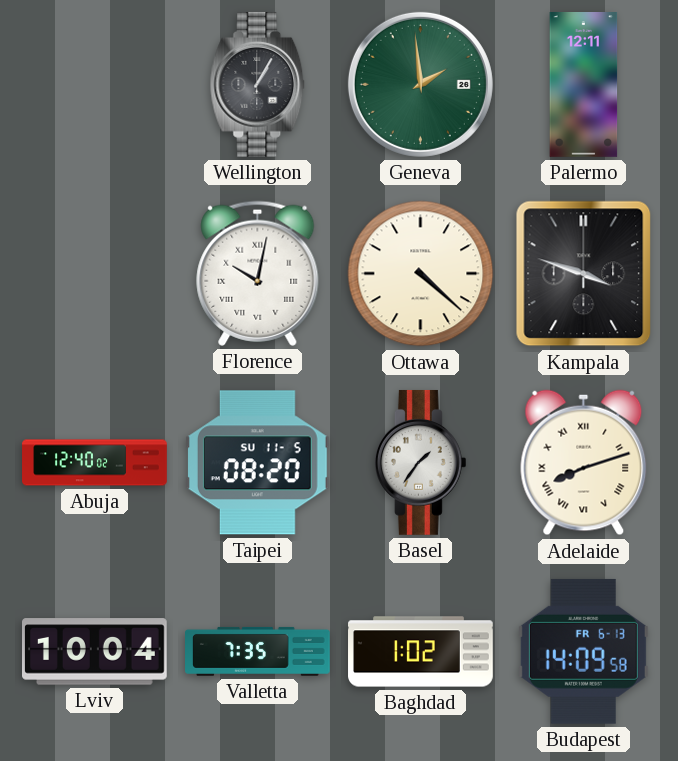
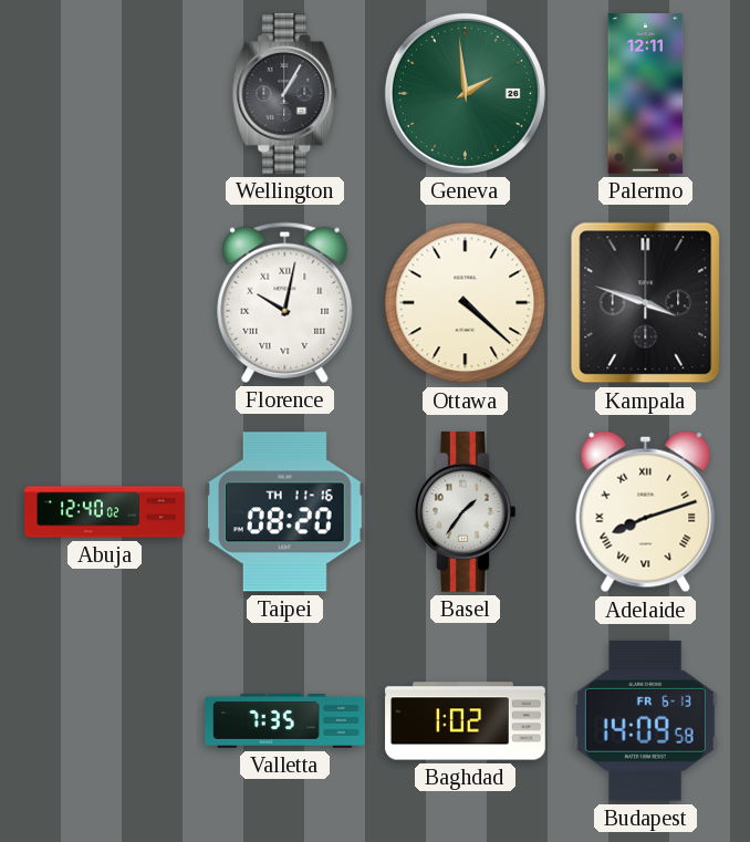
Taipei date: SU 11-5 -> TH 11-16 (284, 512)
Lviv: 10:04 -> none (95, 652)
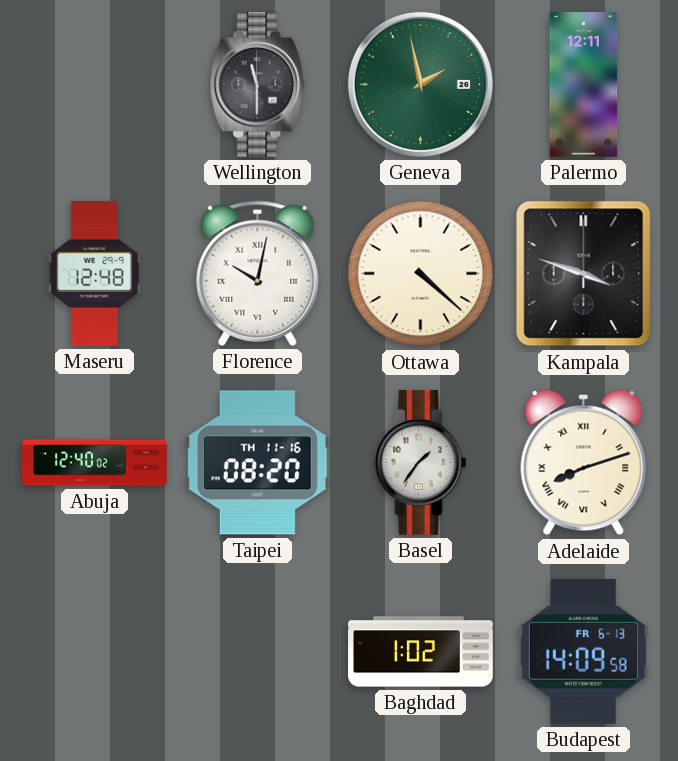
Wellington: 1:05 -> 11:30 (258, 84)
Geneva: 1:59 -> 1:58 (420, 84)
Maseru: none -> 12:48 (94, 273)
Valletta: 7:35 -> none (285, 720)
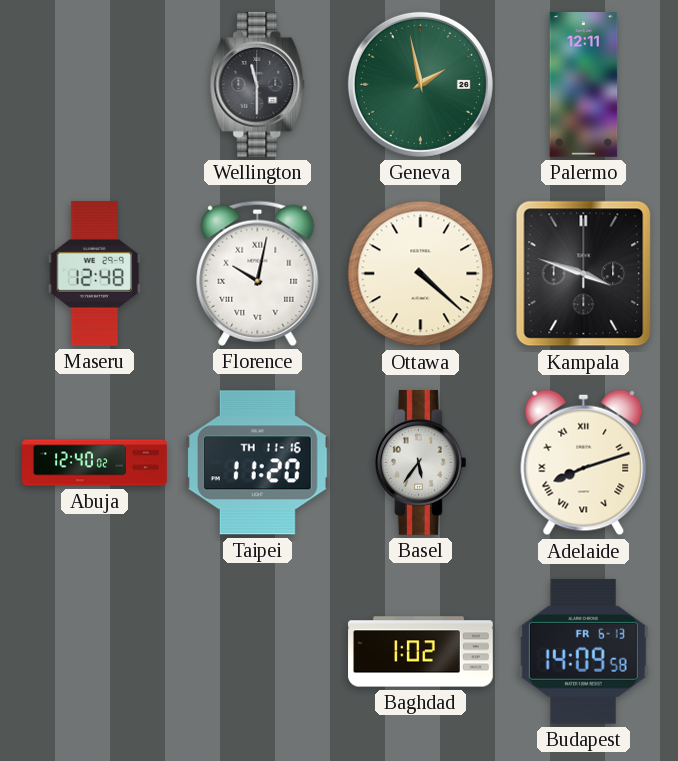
Taipei: 08:20 -> 11:20 (257, 463)
Basel: 1:36 -> 5:36 (420, 462)
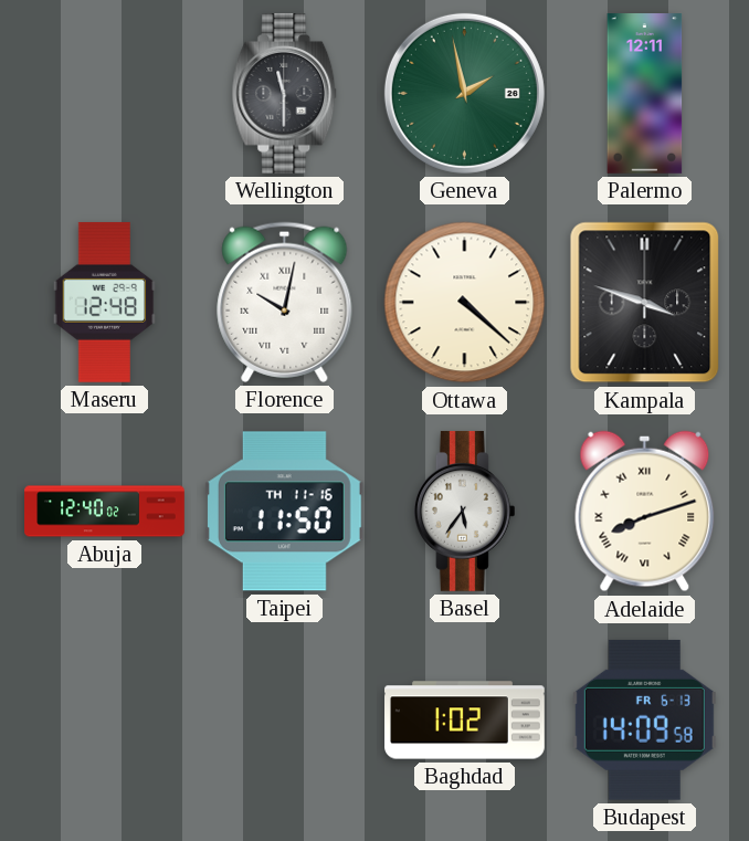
Taipei: 11:20 -> 11:50 (284, 512)
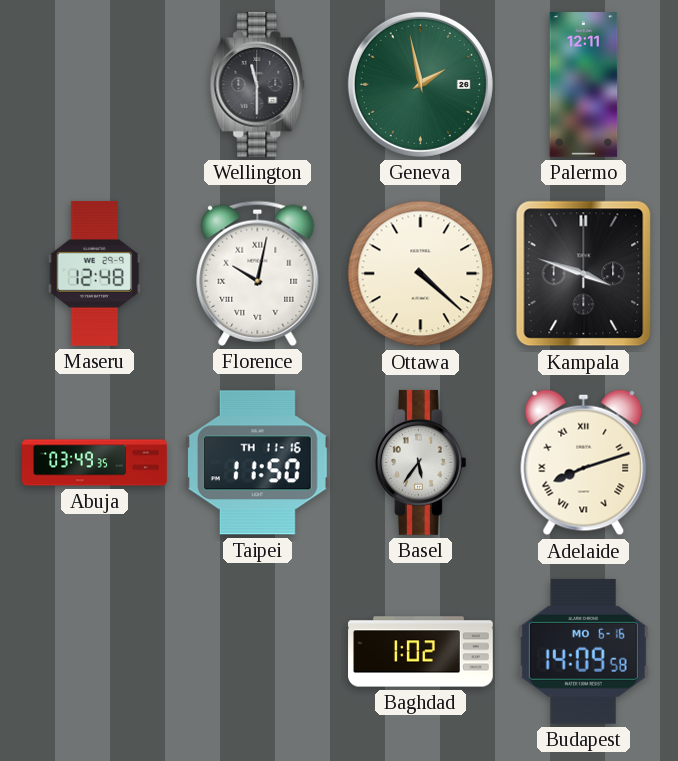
Abuja: 12:40 -> 03:49 (95, 463)
Budapest date: FR 6-13 -> MO 6-16 (583, 651)
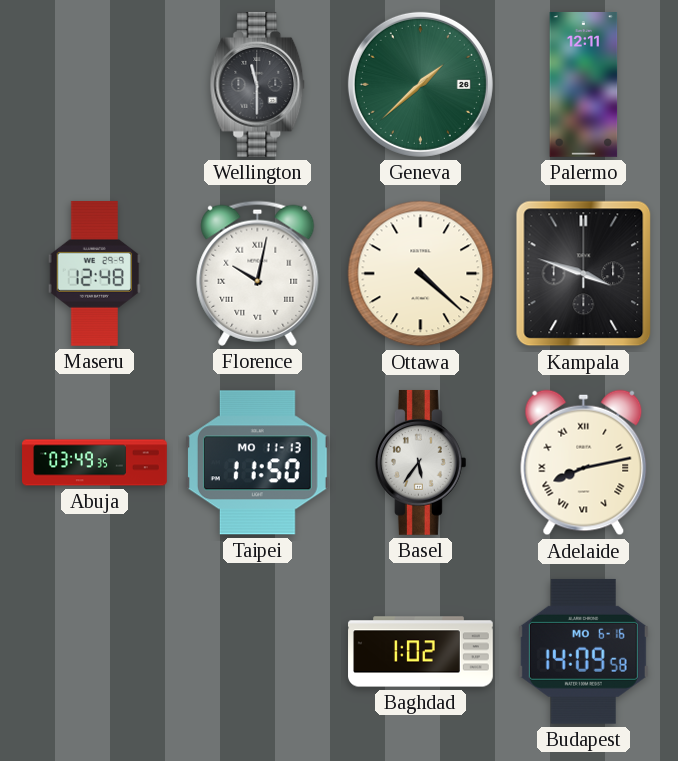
Geneva: 1:58 -> 1:38 (420, 84)
Taipei date: TH 11-16 -> MO 11-13 (257, 463)
Adelaide: 8:12 -> 8:13 (584, 463)
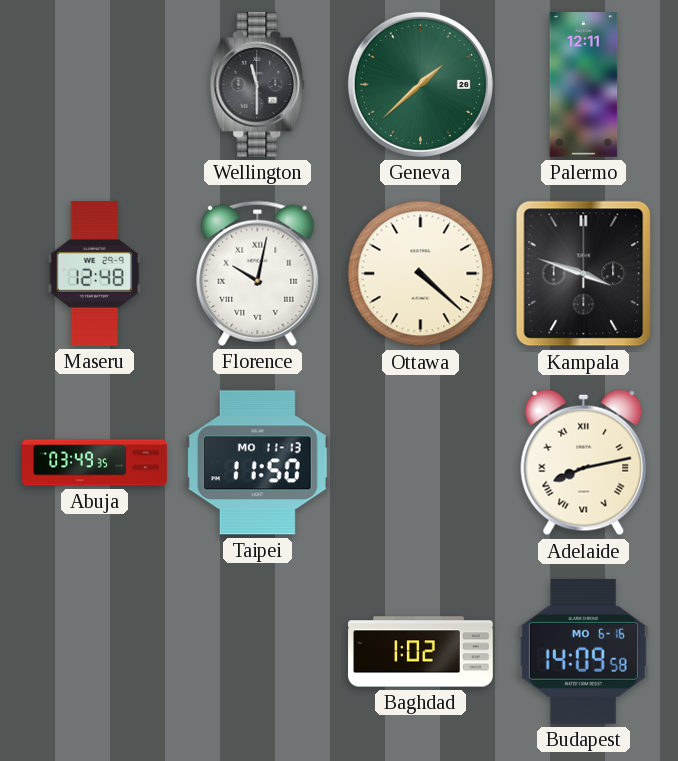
Basel: 5:36 -> none (420, 462)
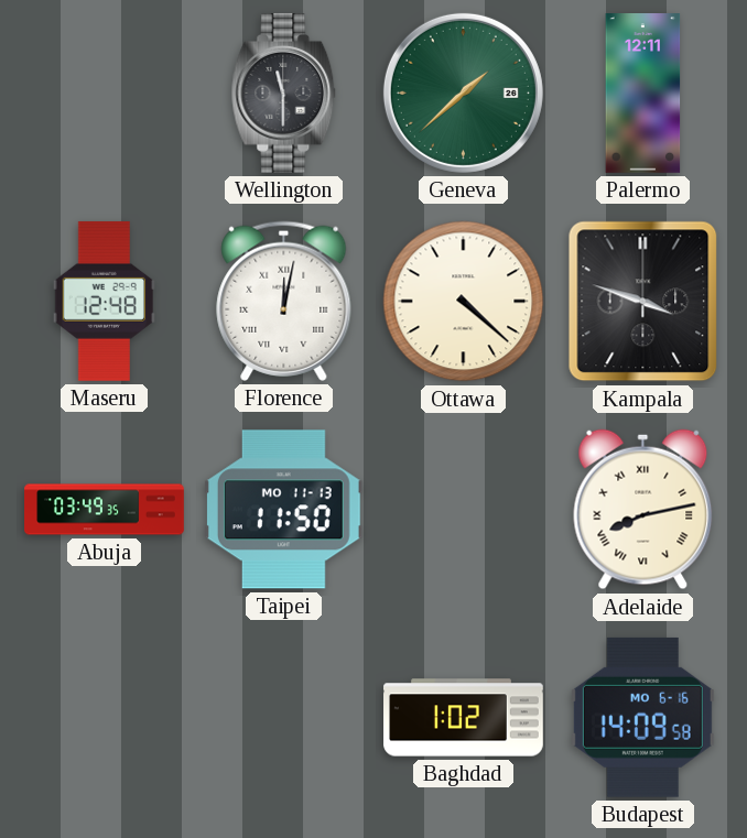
Florence: 10:02 -> 12:02 (284, 301)
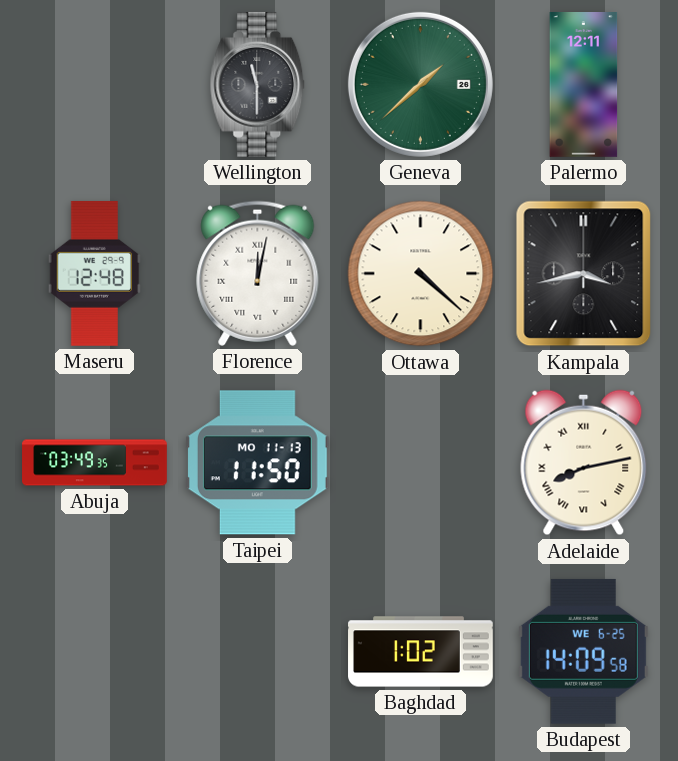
Kampala: 3:48 -> 3:43 (584, 274)
Budapest date: MO 6-16 -> WE 6-25 (583, 651)
